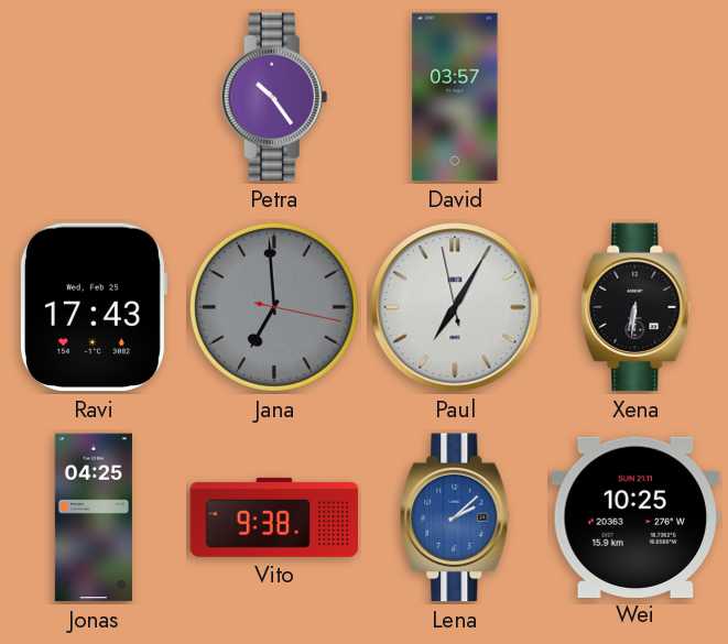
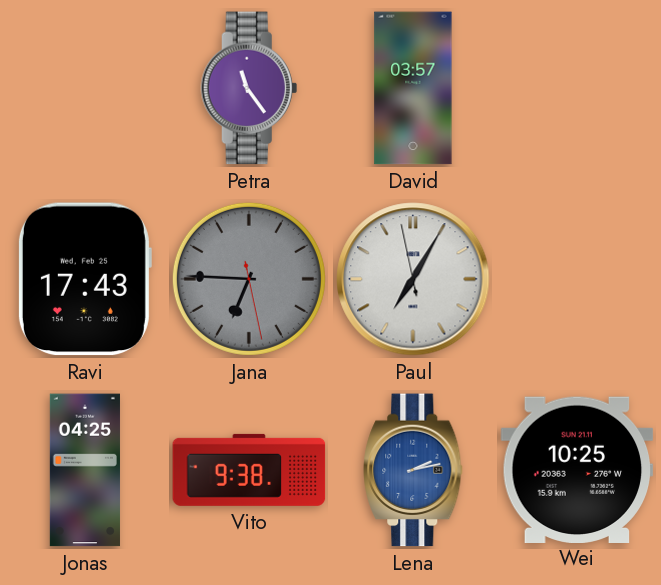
Petra: 10:24 -> 11:24 (249, 88)
Jana: 6:59 -> 6:45 (249, 279)
Xena: 6:31 -> none (635, 307)
Lena: 2:08 -> 2:13 (413, 470)
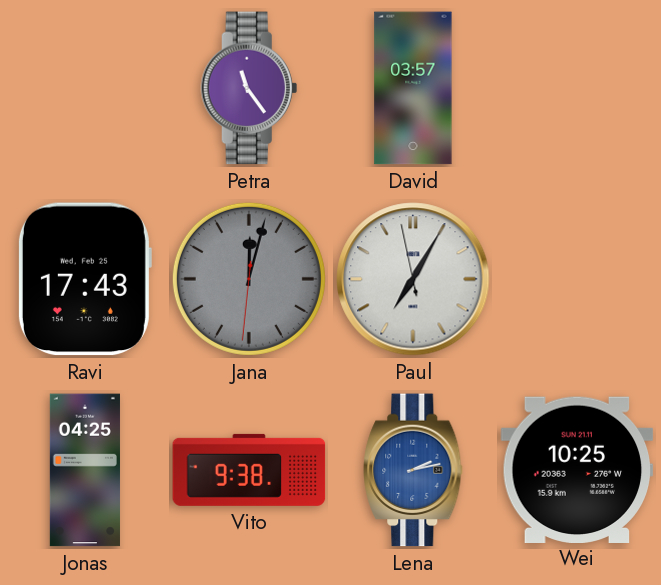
Jana: 6:45 -> 12:02 (249, 279)
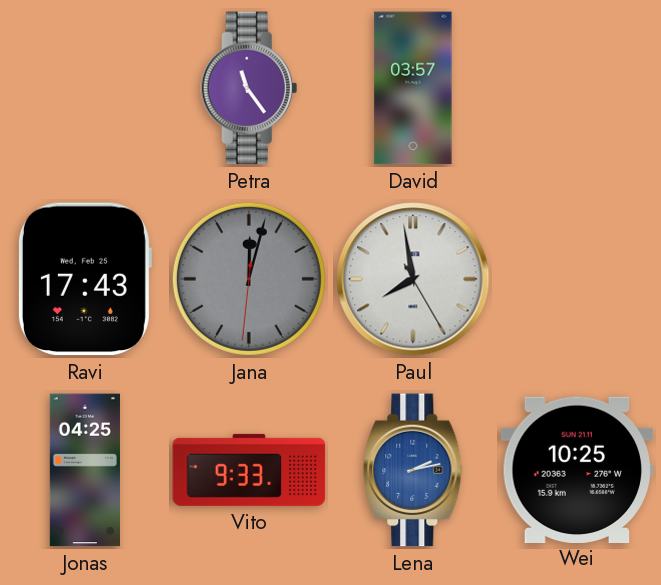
Paul: 7:04 -> 7:58 (413, 279)
Vito: 9:38 -> 9:33 (249, 470)
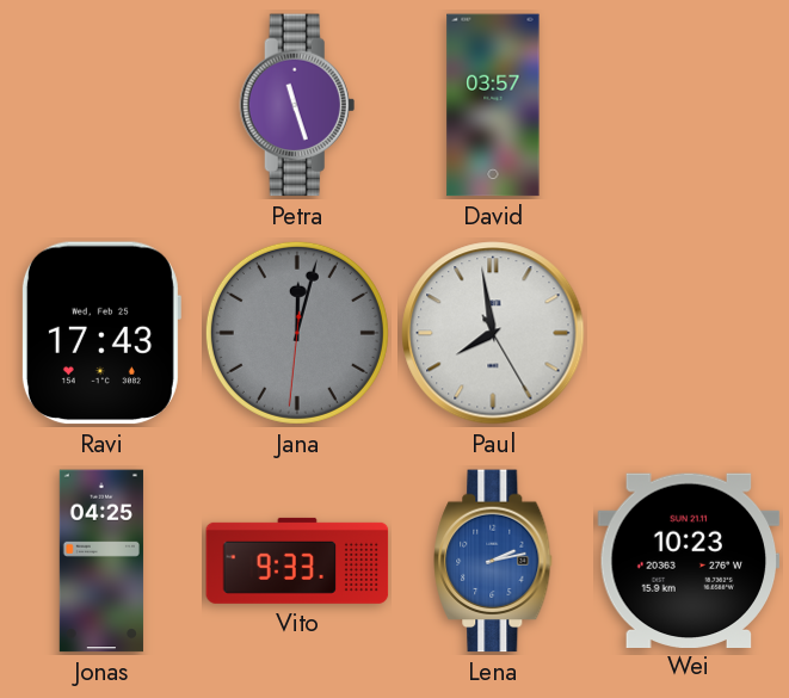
Petra: 11:24 -> 11:27 (297, 105)
Wei: 10:25 -> 10:23 (689, 560)
